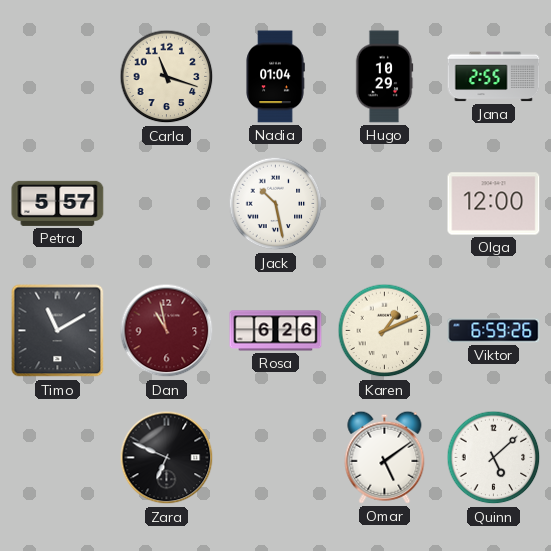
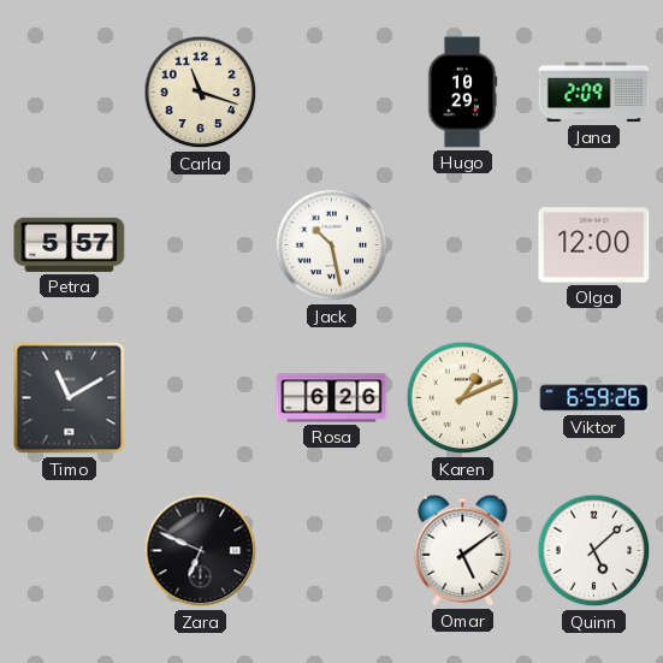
Nadia: 01:04 -> none (275, 77)
Jana: 2:55 -> 2:09 (594, 93)
Dan: 10:58 -> none (167, 331)
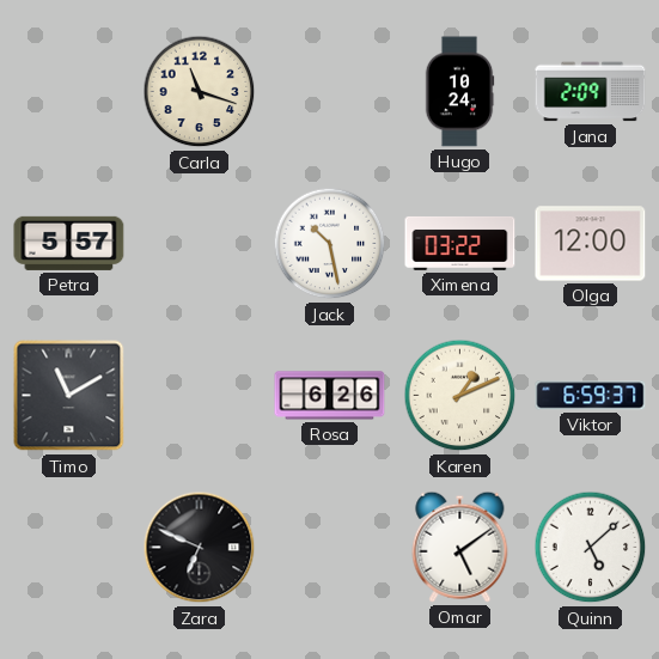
Hugo: 10:29 -> 10:24 (459, 92)
Ximena: none -> 03:22 (460, 243)
Viktor: 6:59:26 -> 6:59:37 (591, 396)
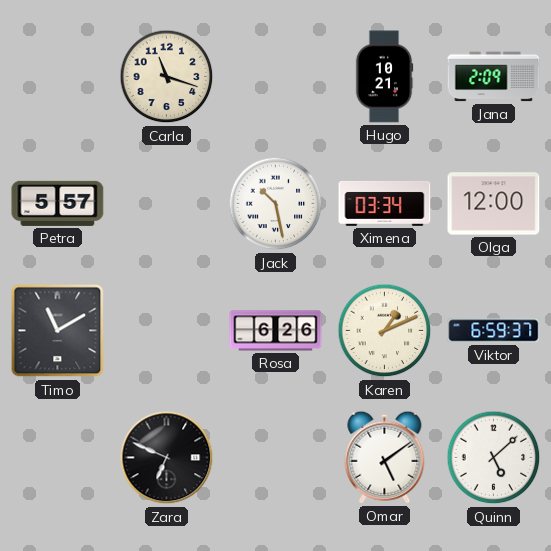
Hugo: 10:24 -> 10:21 (384, 77)
Ximena: 03:22 -> 03:34 (385, 203)
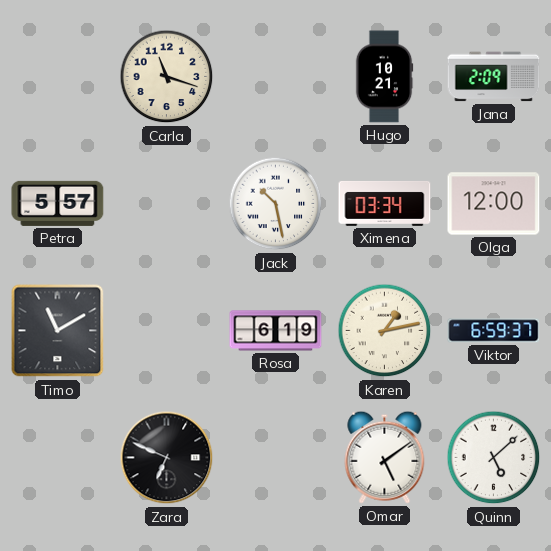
Rosa: 6:26 -> 6:19 (276, 331)
Karen: 1:11 -> 1:13 (385, 331)
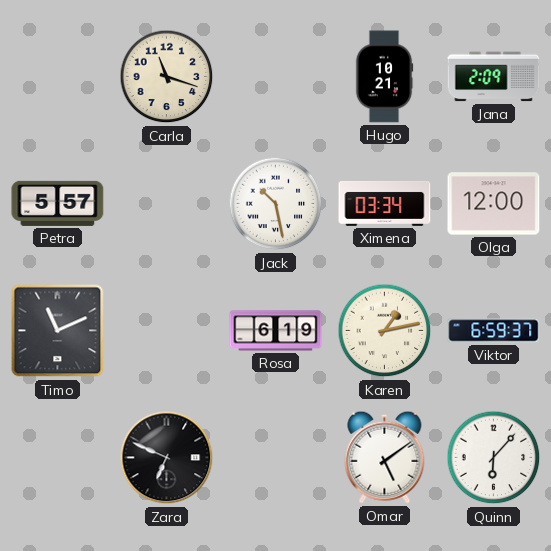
Timo: 11:10 -> 11:11 (58, 331)
Quinn: 5:08 -> 6:07 (494, 458)
